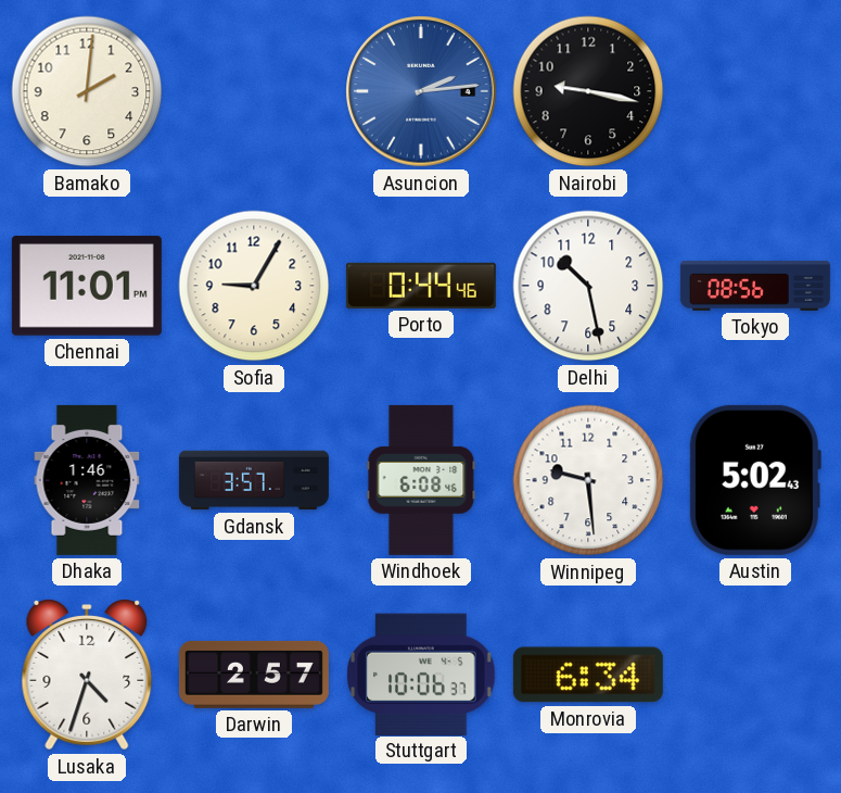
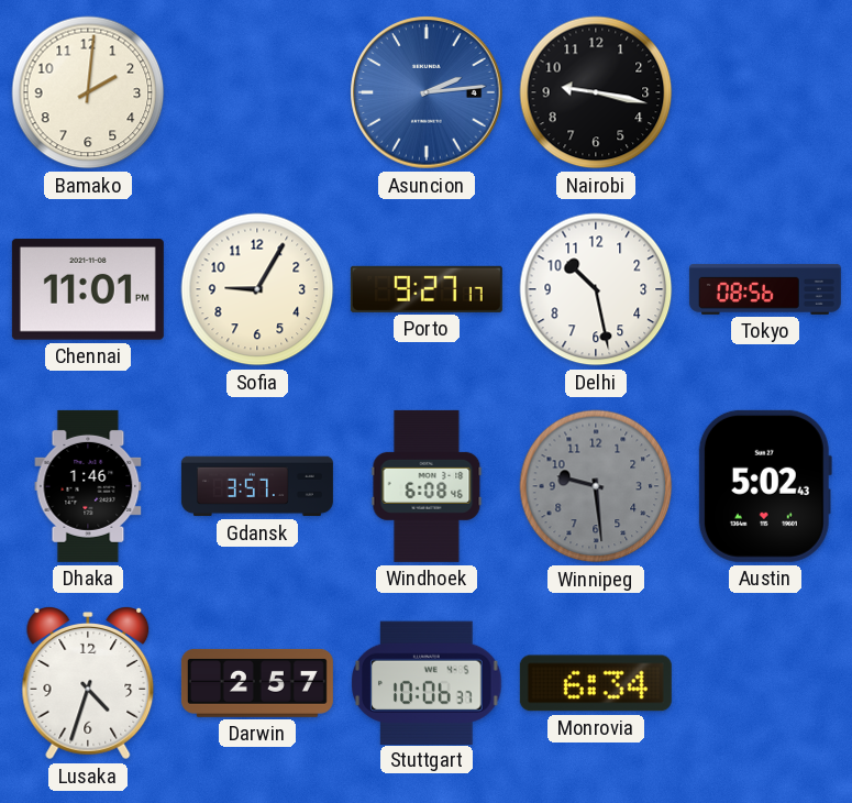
Porto: 0:44 -> 9:27 (427, 289)
Winnipeg dial: white -> grey (596, 486)
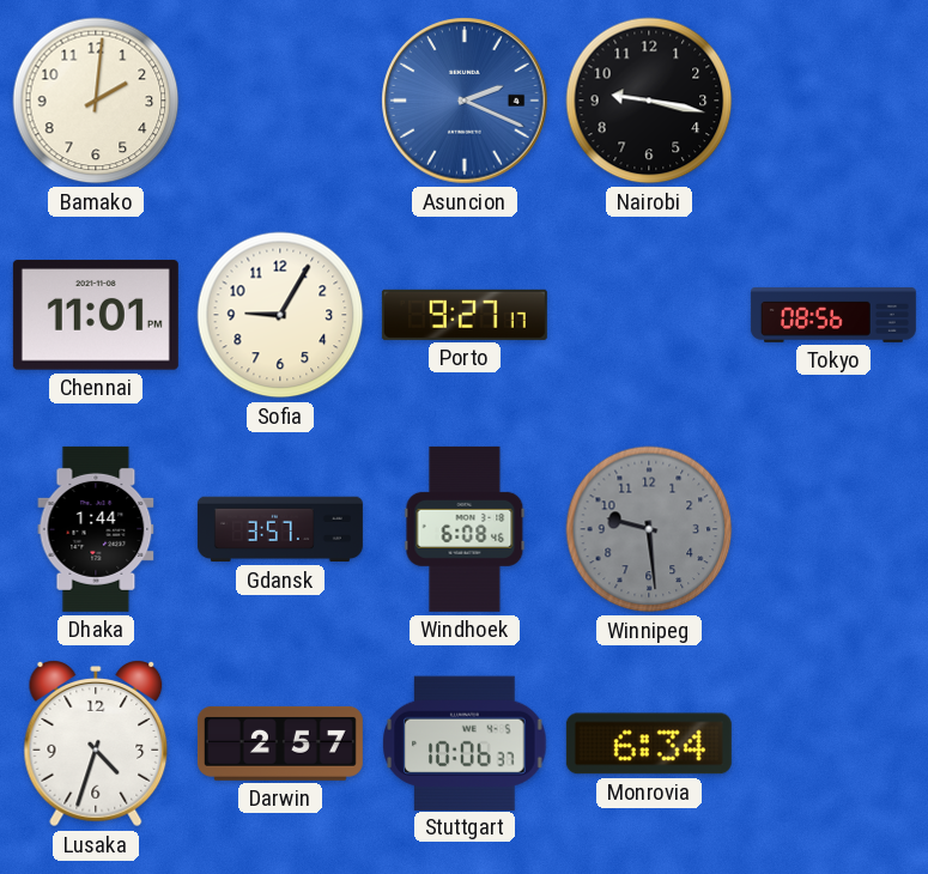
Asuncion: 2:14 -> 2:19 (465, 101)
Delhi: 10:28 -> none (596, 289)
Dhaka: 1:46 -> 1:44 (96, 529)
Austin: 5:02 -> none (765, 486)
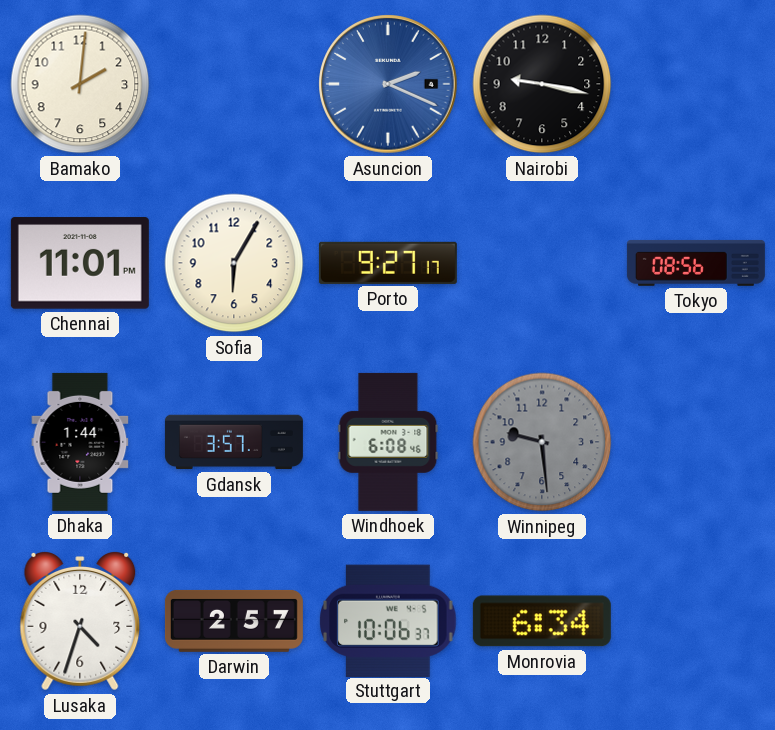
Sofia: 9:05 -> 6:05 (234, 263)
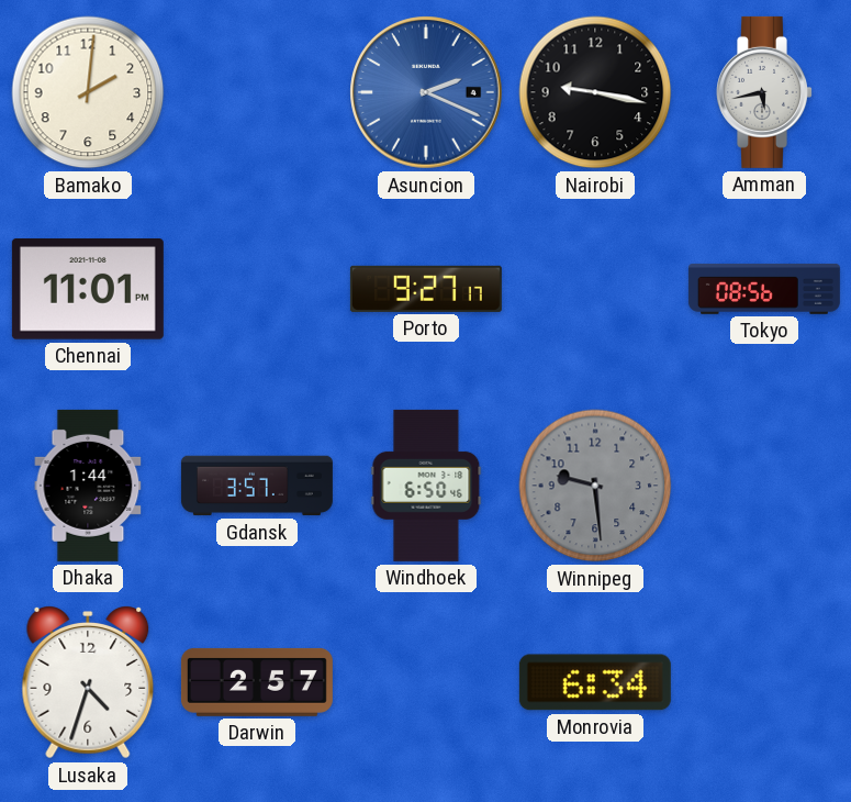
Amman: none -> 5:43 (765, 92)
Sofia: 6:05 -> none (234, 263)
Windhoek: 6:08 -> 6:50 (426, 486)
Stuttgart: 10:06 -> none (388, 620)
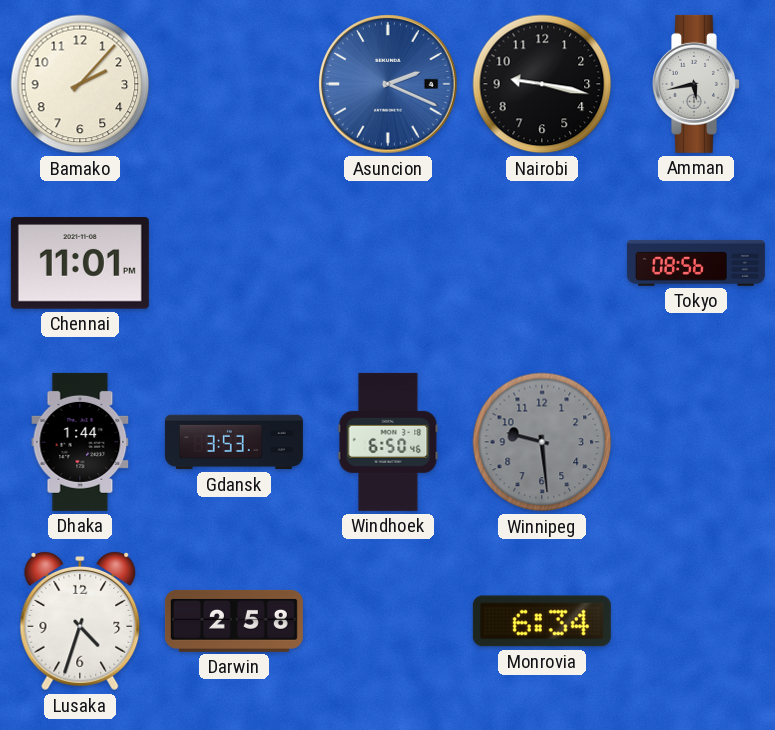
Bamako: 2:01 -> 2:07 (80, 84)
Porto: 9:27 -> none (426, 289)
Gdansk: 3:57 -> 3:53 (234, 442)
Darwin: 2:57 -> 2:58 (234, 621)
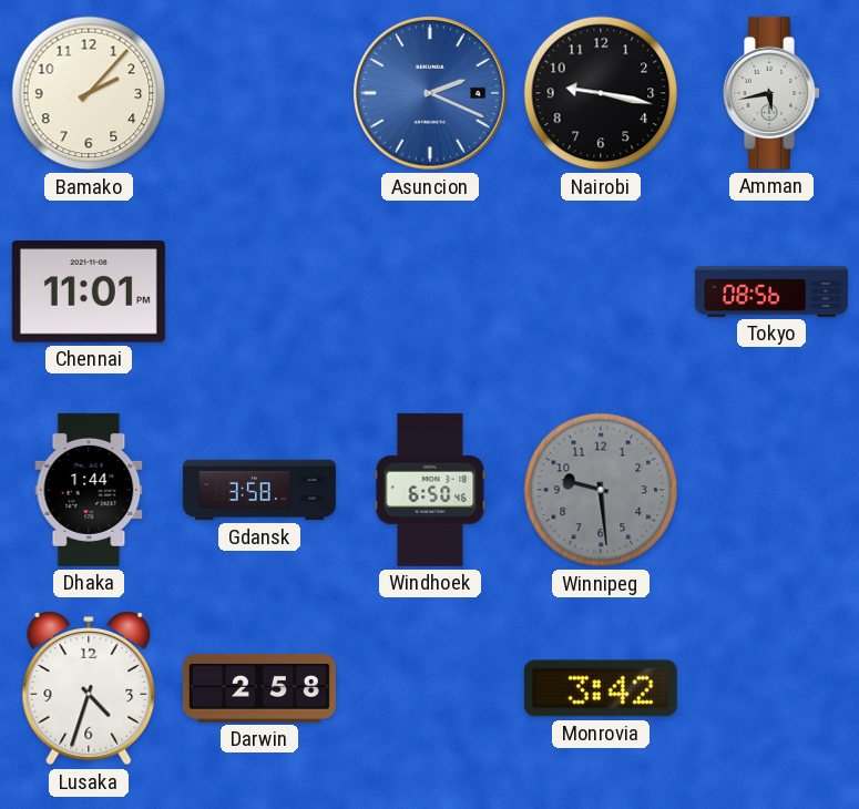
Gdansk: 3:53 -> 3:58 (259, 490)
Monrovia: 6:34 -> 3:42 (601, 688)
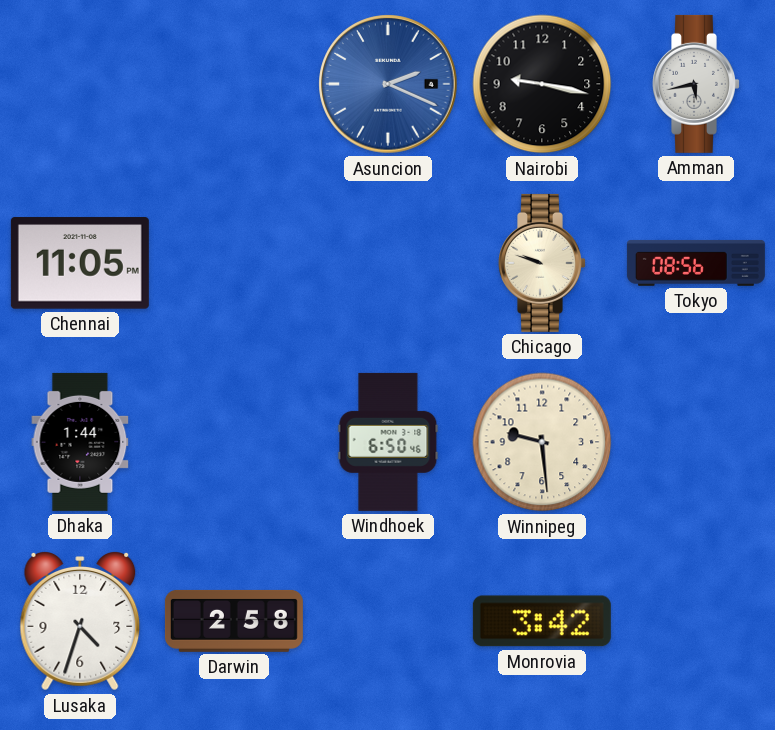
Bamako: 2:07 -> none (89, 93)
Chennai: 11:01 -> 11:05 (80, 263)
Chicago: none -> 9:48 (543, 263)
Gdansk: 3:58 -> none (259, 490)
Winnipeg dial: grey -> cream (542, 442)
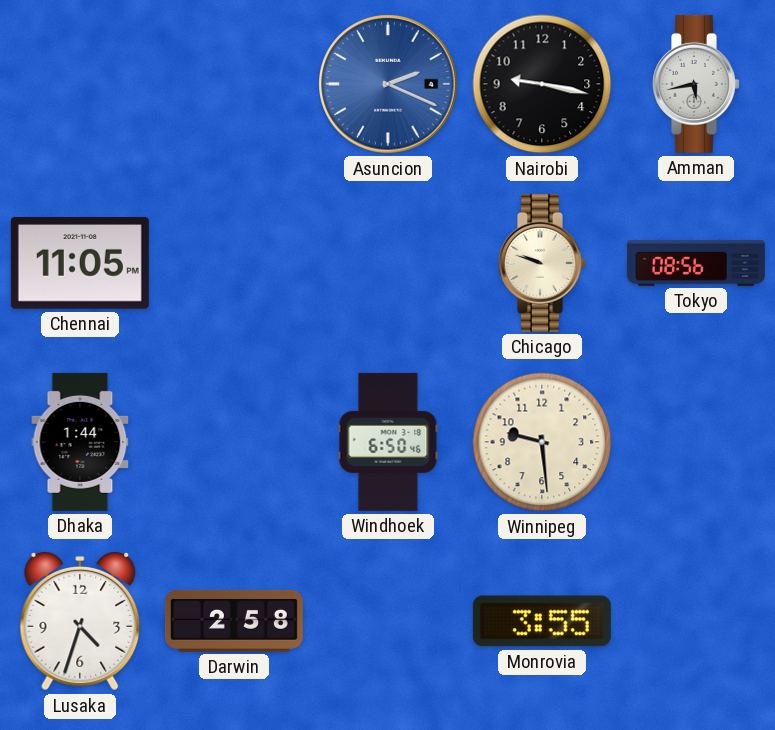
Monrovia: 3:42 -> 3:55 (542, 621)
